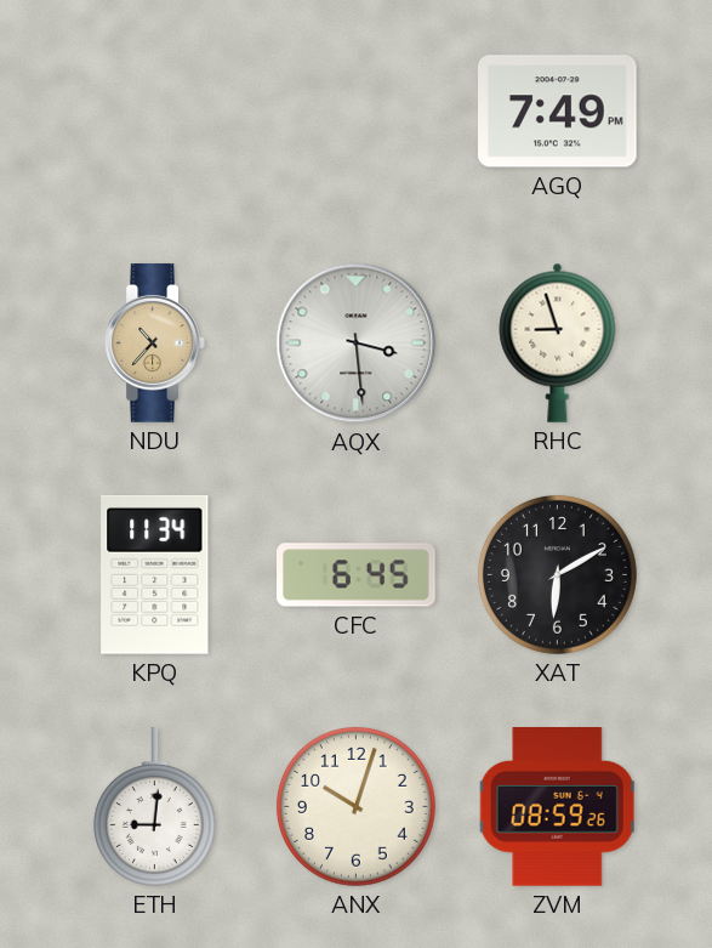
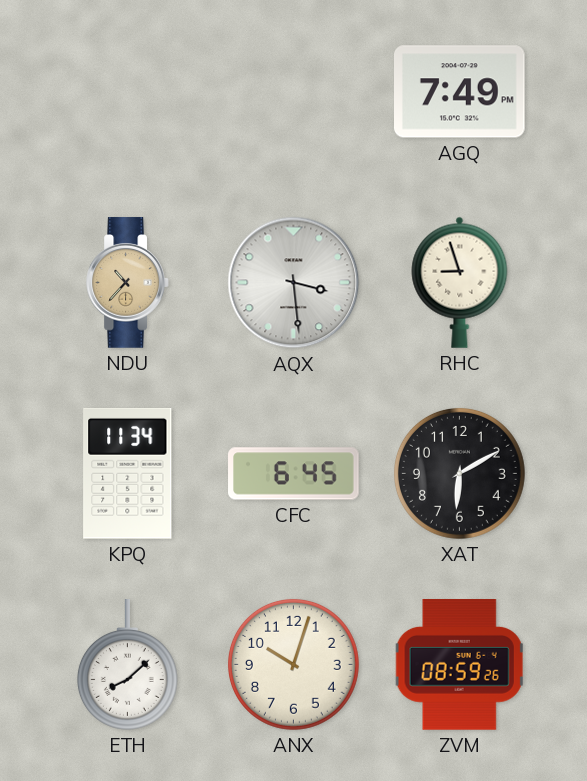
ETH: 9:01 -> 8:08 (127, 665)
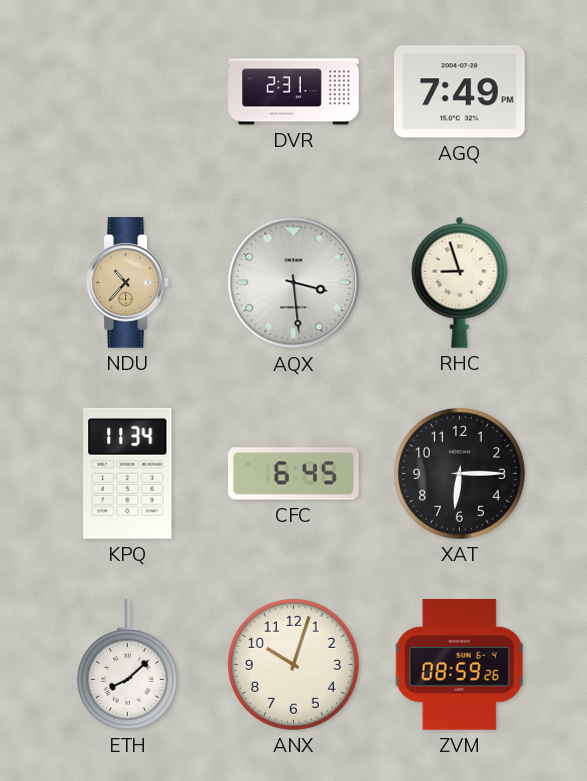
DVR: none -> 2:31 (294, 92)
XAT: 6:10 -> 6:15 (459, 473)
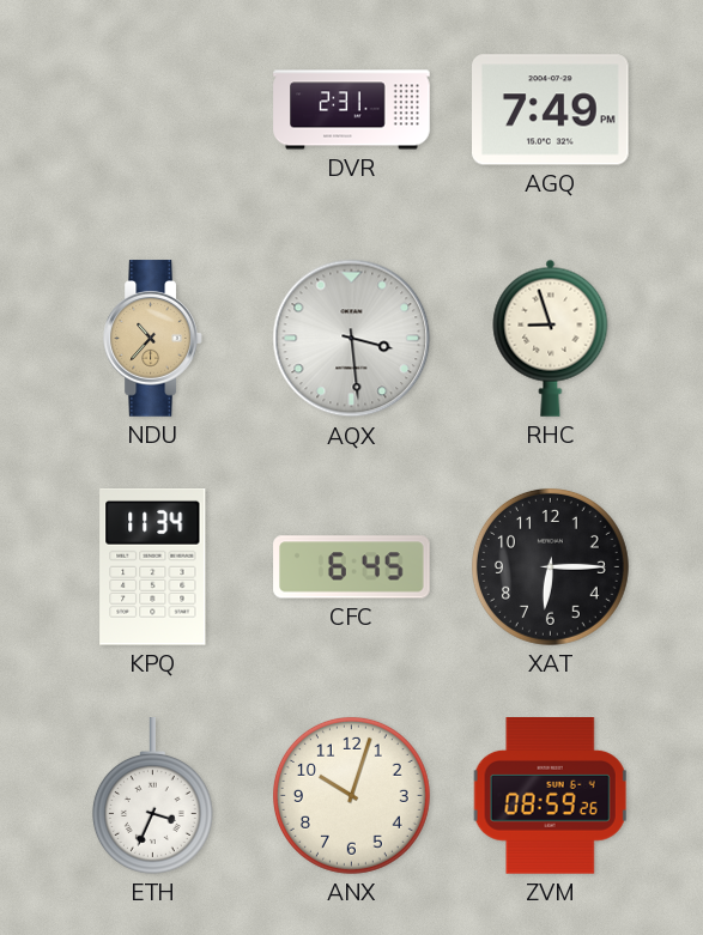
ETH: 8:08 -> 3:34 (152, 796)
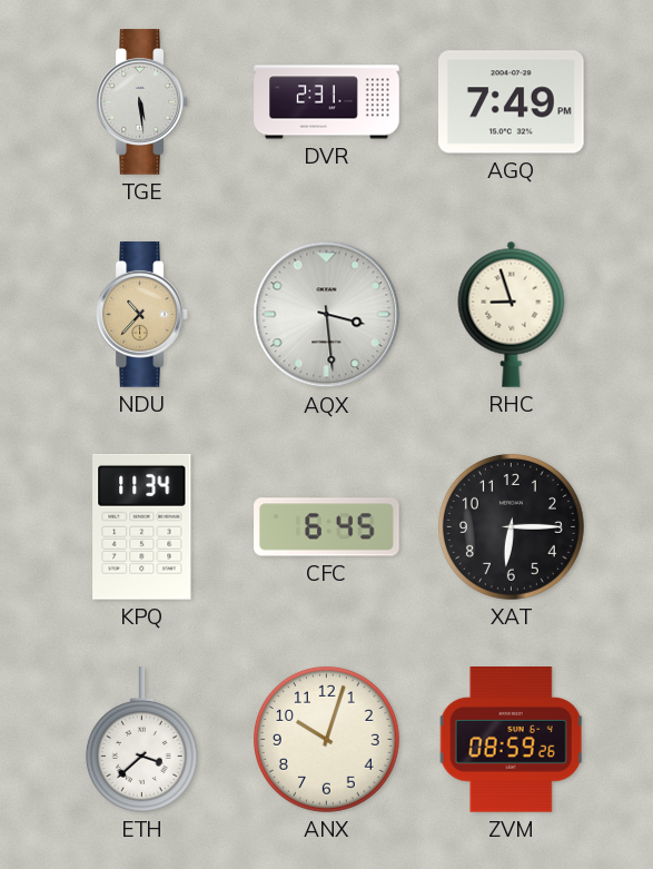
TGE: none -> 5:29 (142, 102)
ETH: 3:34 -> 3:38 (141, 740)
